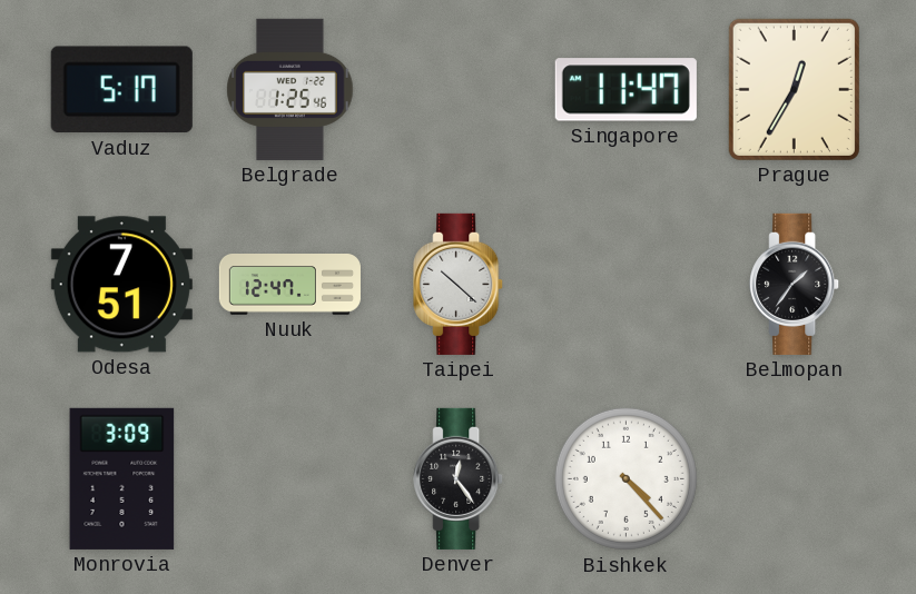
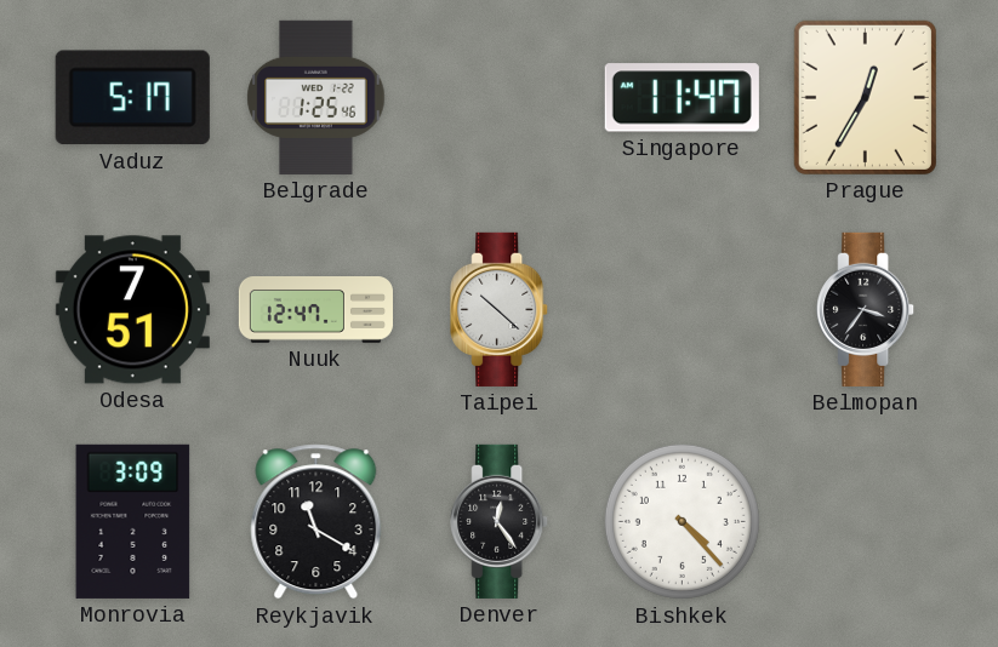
Belmopan: 1:36 -> 3:36 (866, 309)
Reykjavik: none -> 11:20 (316, 522)
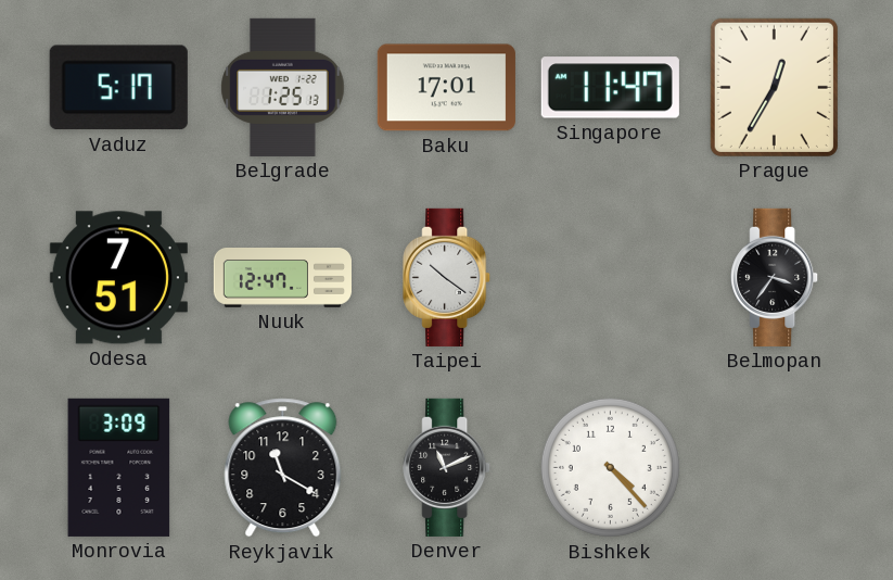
Belgrade: 1:25:46 -> 1:25:13 (283, 87)
Baku: none -> 17:01 (446, 88)
Taipei: 10:22 -> 10:21 (447, 277)
Denver: 12:24 -> 11:11 (447, 467)
